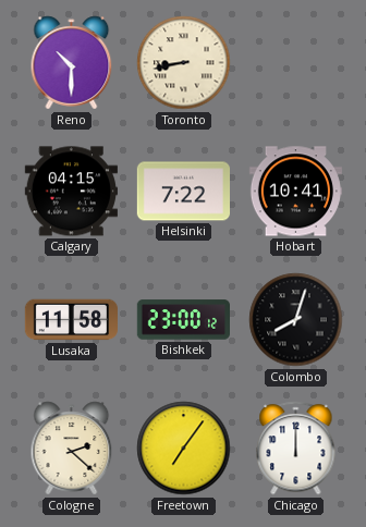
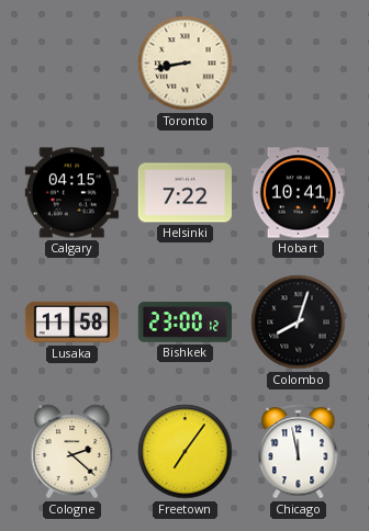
Reno: 10:30 -> none (72, 63)
Chicago: 12:00 -> 11:58 (299, 452)
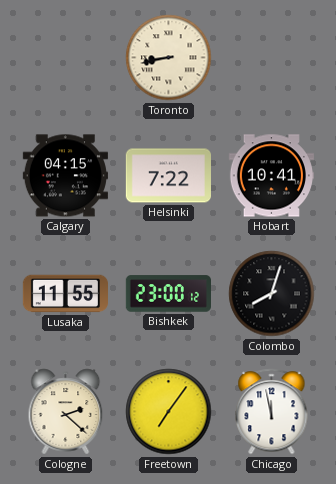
Lusaka: 11:58 -> 11:55 (65, 294)
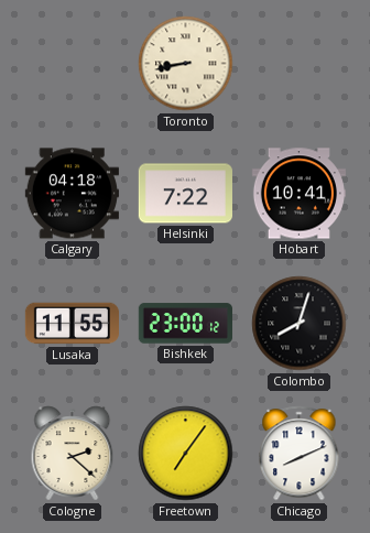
Calgary: 04:15 -> 04:18 (72, 194)
Chicago: 11:58 -> 8:11 (300, 454)
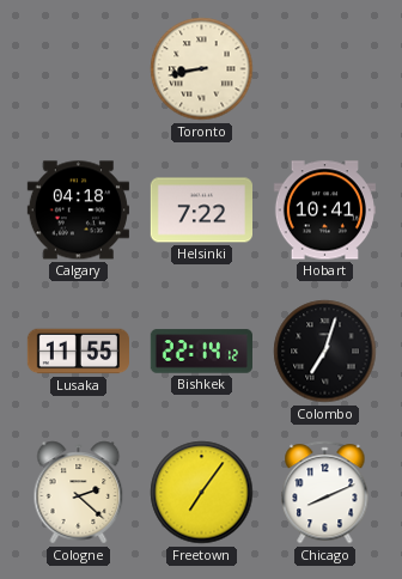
Bishkek: 23:00 -> 22:14 (201, 352)
Colombo: 8:03 -> 7:03 (325, 352)
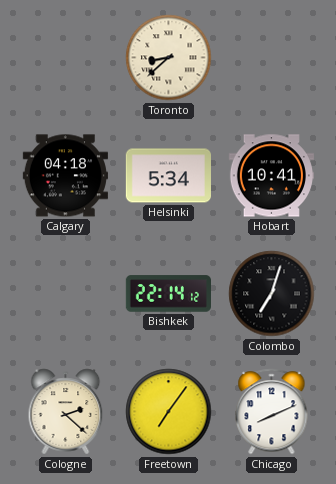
Toronto: 8:43 -> 8:38 (169, 58)
Helsinki: 7:22 -> 5:34 (168, 176)
Lusaka: 11:55 -> none (78, 352)
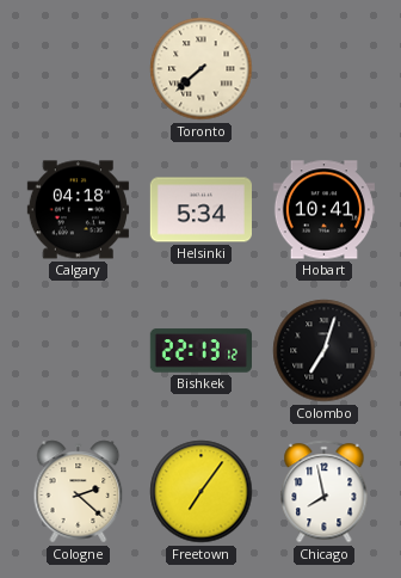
Toronto: 8:38 -> 7:38 (202, 69)
Bishkek: 22:14 -> 22:13 (200, 351)
Chicago: 8:11 -> 7:58 (325, 492)
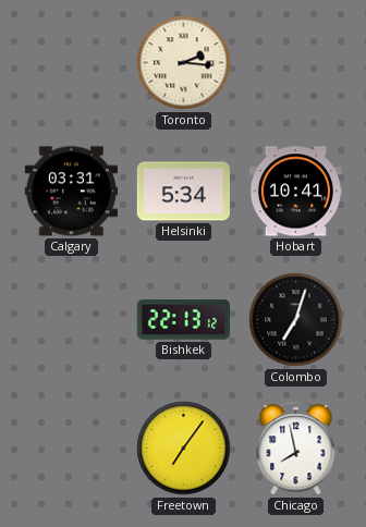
Toronto: 7:38 -> 2:16 (184, 63)
Calgary: 04:18 -> 03:31 (71, 192)
Cologne: 2:22 -> none (79, 492)
